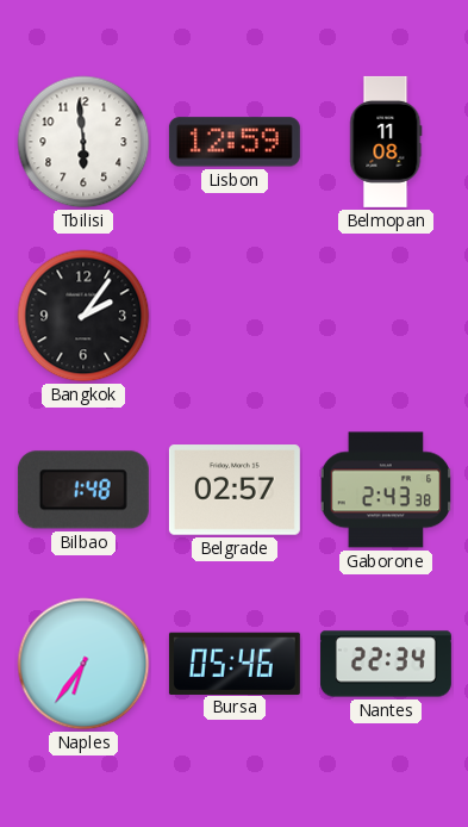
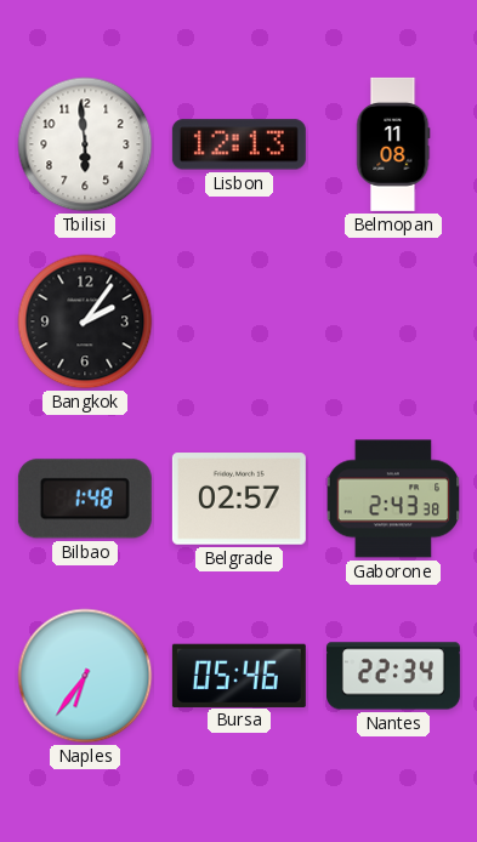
Lisbon: 12:59 -> 12:13 (239, 144)
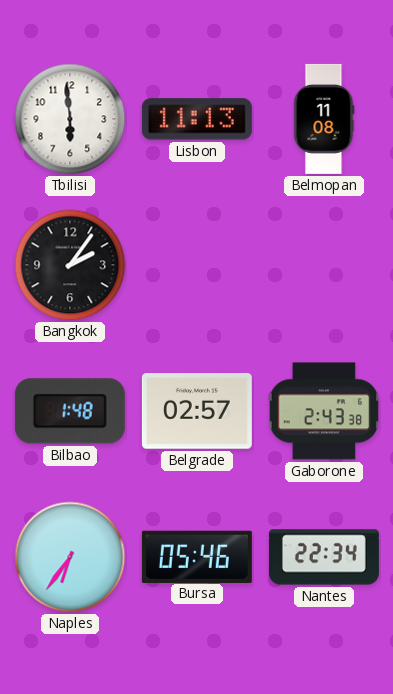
Lisbon: 12:13 -> 11:13 (197, 119)
